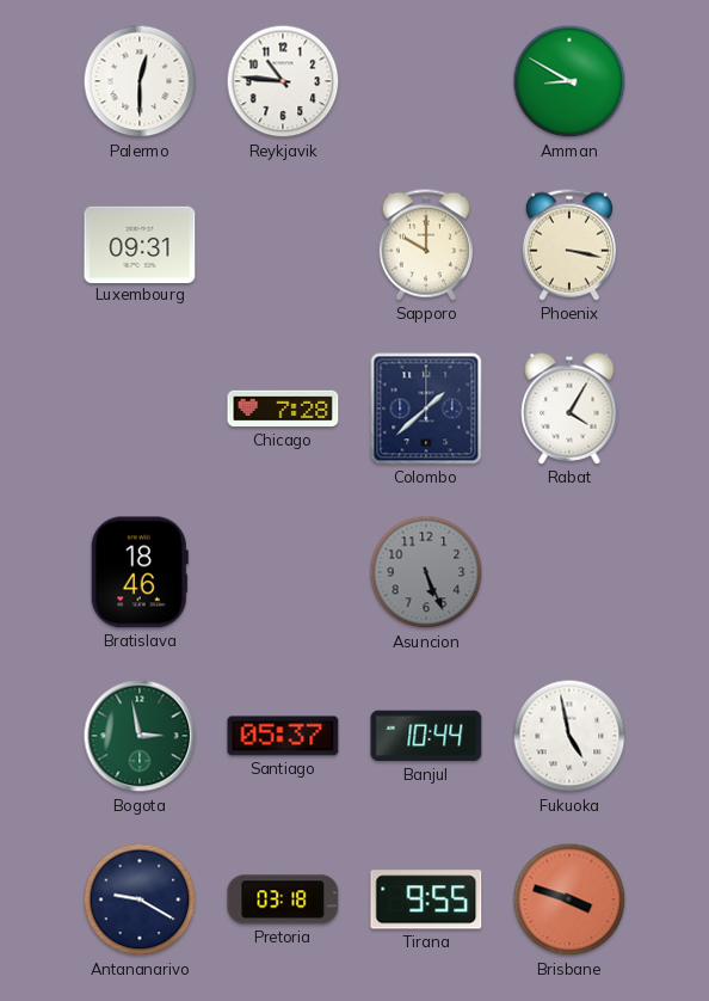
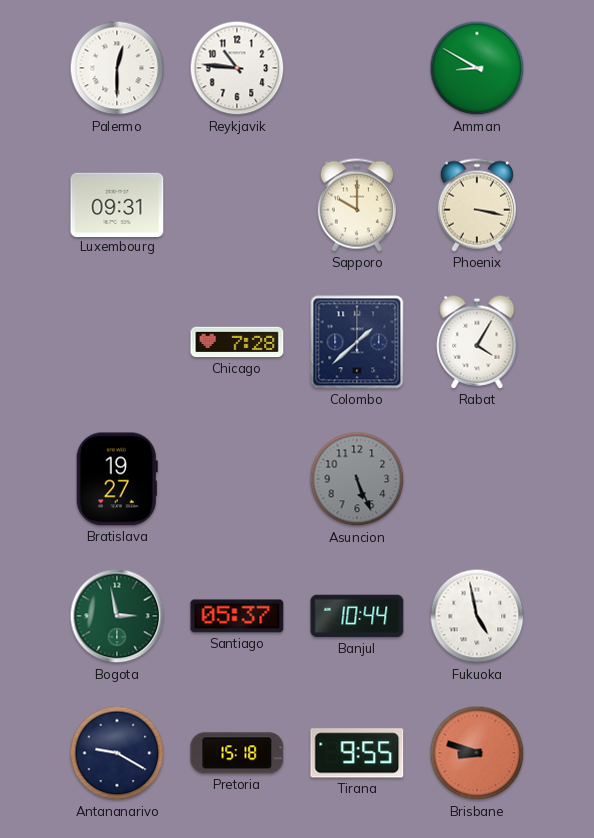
Bratislava: 18:46 -> 19:27 (117, 479)
Pretoria: 03:18 -> 15:18 (237, 753)
Brisbane: 3:48 -> 8:48 (477, 753)
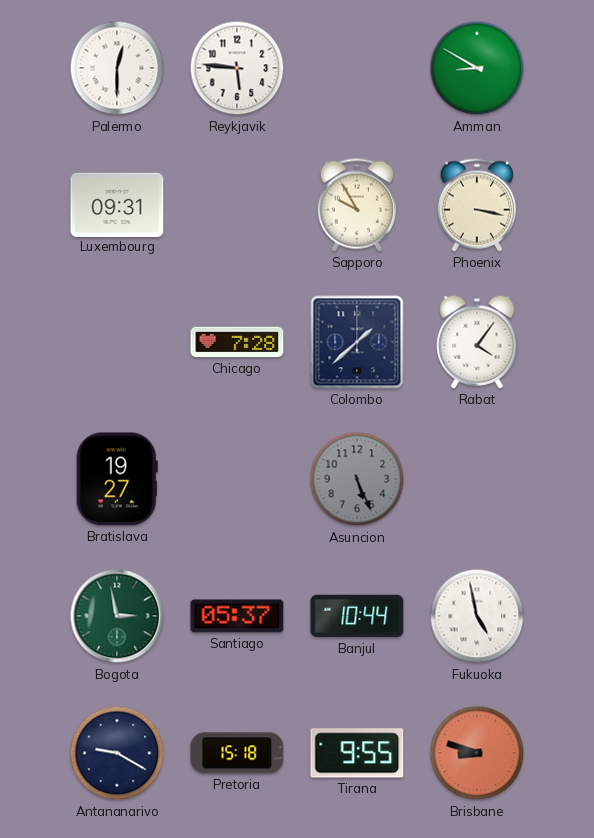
Reykjavik: 10:46 -> 5:46 (237, 68)
Sapporo: 10:00 -> 9:55 (357, 205)
Rabat: 4:05 -> 4:06 (477, 342)
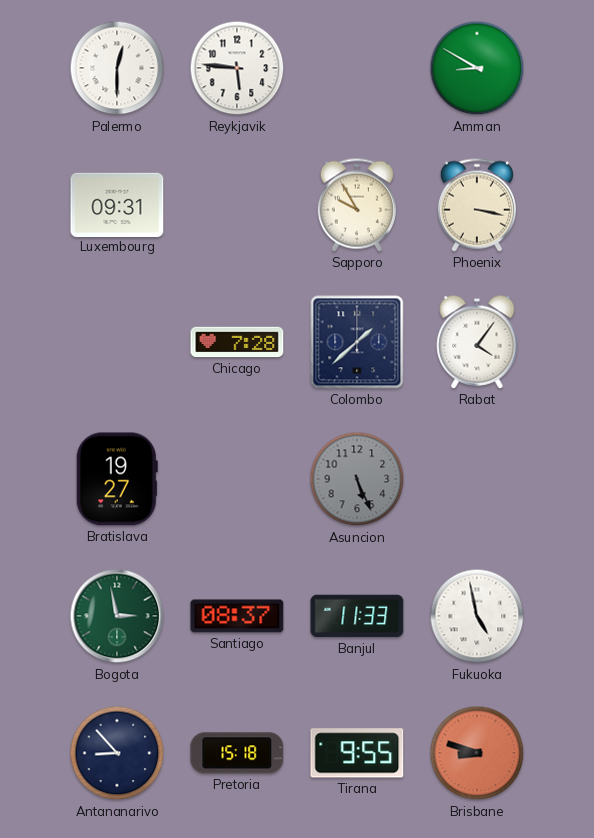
Santiago: 05:37 -> 08:37 (237, 616)
Banjul: 10:44 -> 11:33 (357, 616)
Antananarivo: 9:20 -> 8:53 (117, 753)
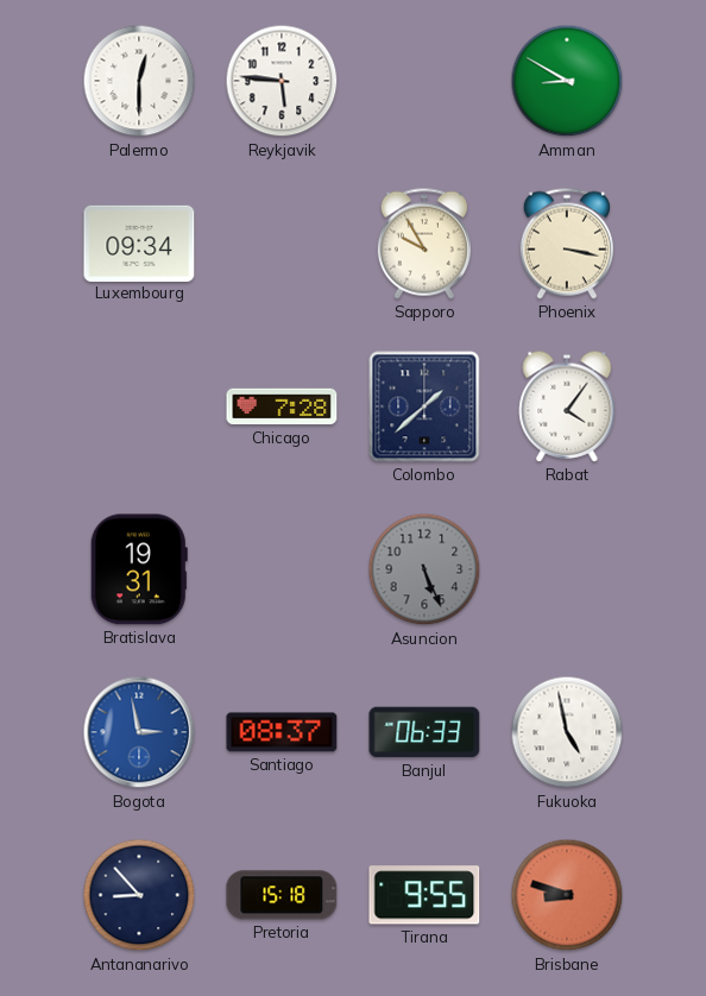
Luxembourg: 09:31 -> 09:34 (139, 242)
Bratislava: 19:27 -> 19:31 (139, 569)
Bogota dial: green -> blue (139, 732)
Banjul: 11:33 -> 06:33 (424, 732)
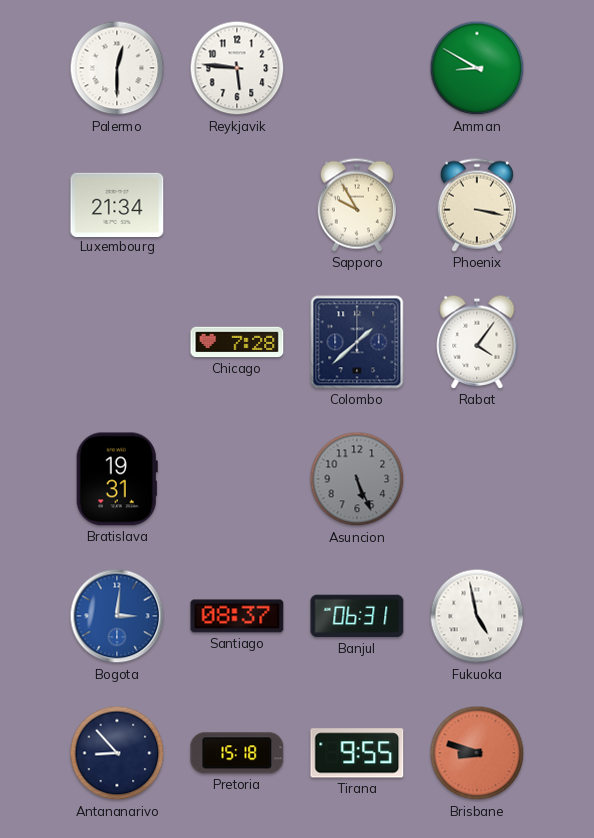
Luxembourg: 09:34 -> 21:34 (117, 204)
Bogota: 2:58 -> 3:01 (117, 616)
Banjul: 06:33 -> 06:31 (357, 616)
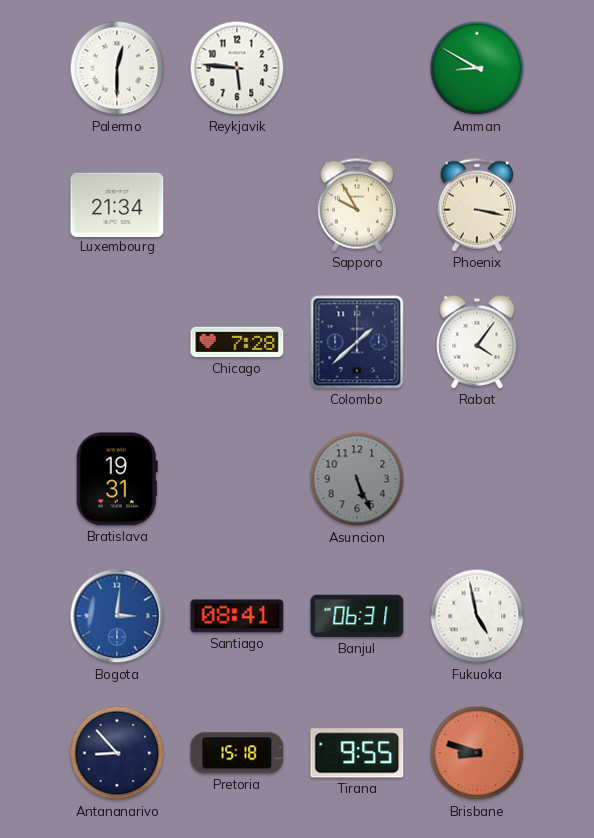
Santiago: 08:37 -> 08:41 (237, 616)
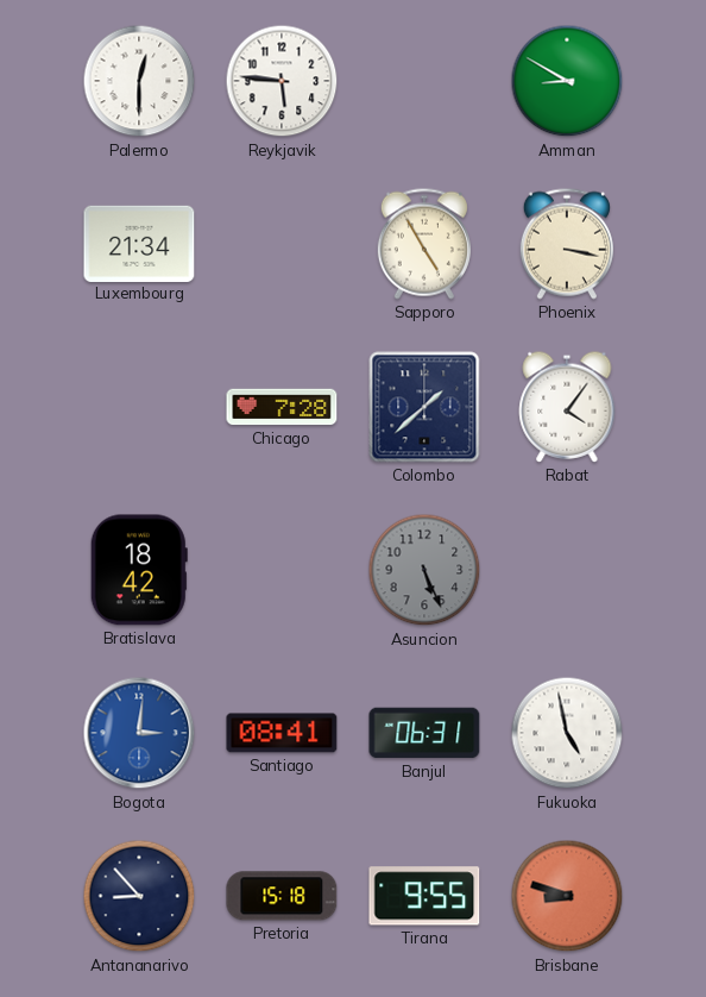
Sapporo: 9:55 -> 4:55 (424, 244)
Bratislava: 19:31 -> 18:42 (139, 570)
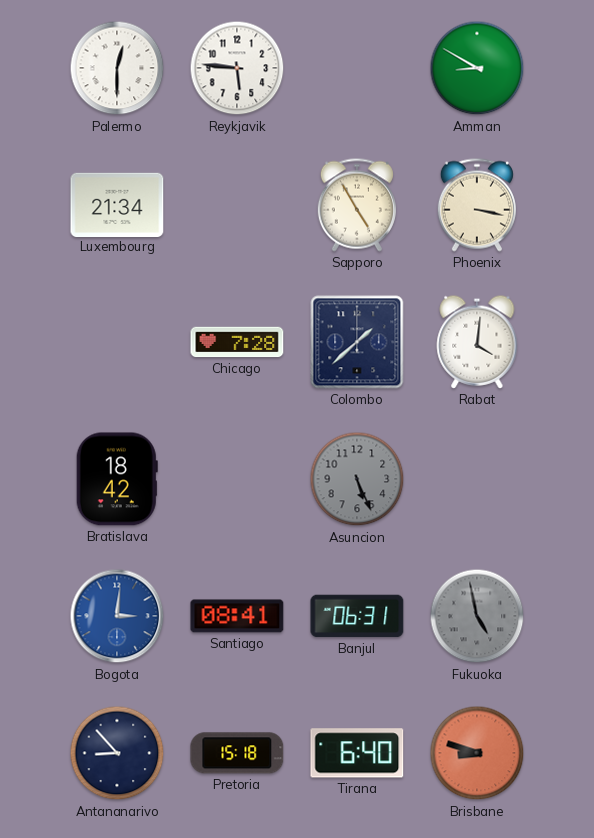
Rabat: 4:06 -> 4:01 (477, 342)
Fukuoka dial: white -> grey (477, 616)
Tirana: 9:55 -> 6:40 (357, 753)
